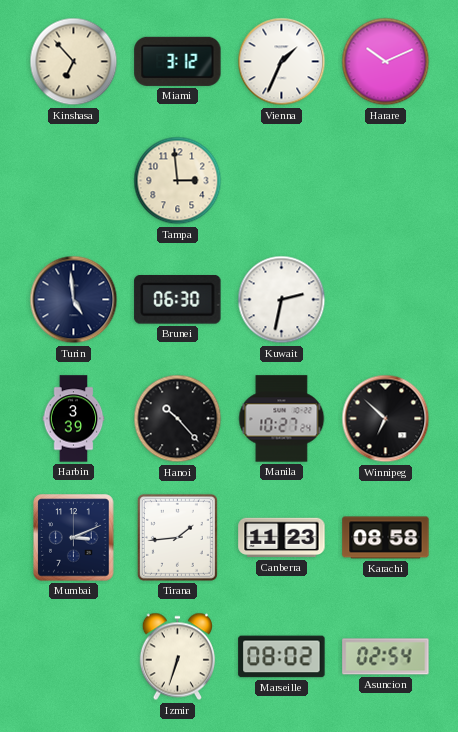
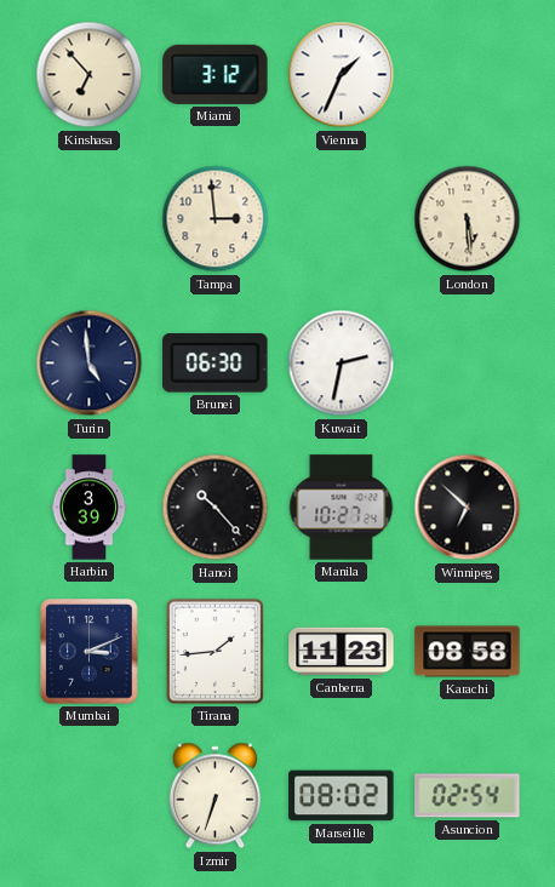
Harare: 10:11 -> none (386, 62)
London: none -> 5:29 (468, 219)
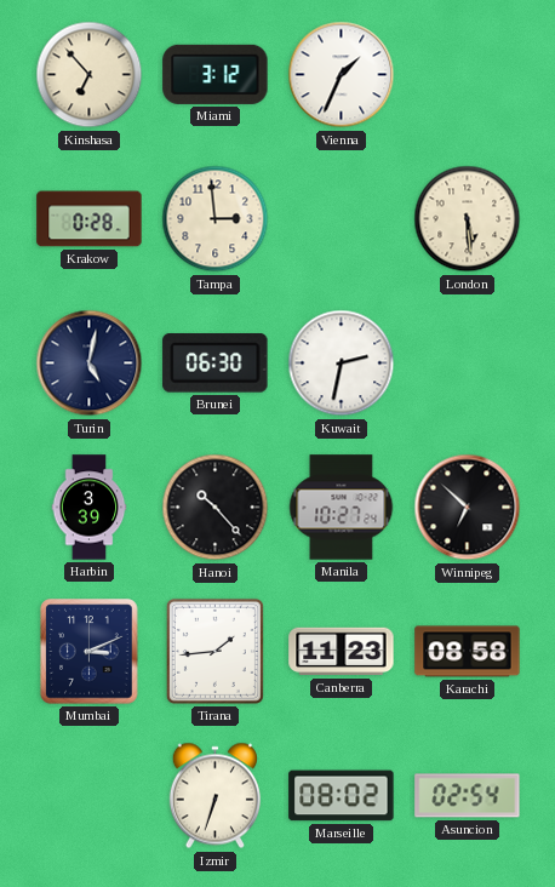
Krakow: none -> 0:28 (90, 219)
Turin: 4:59 -> 5:02 (90, 364)
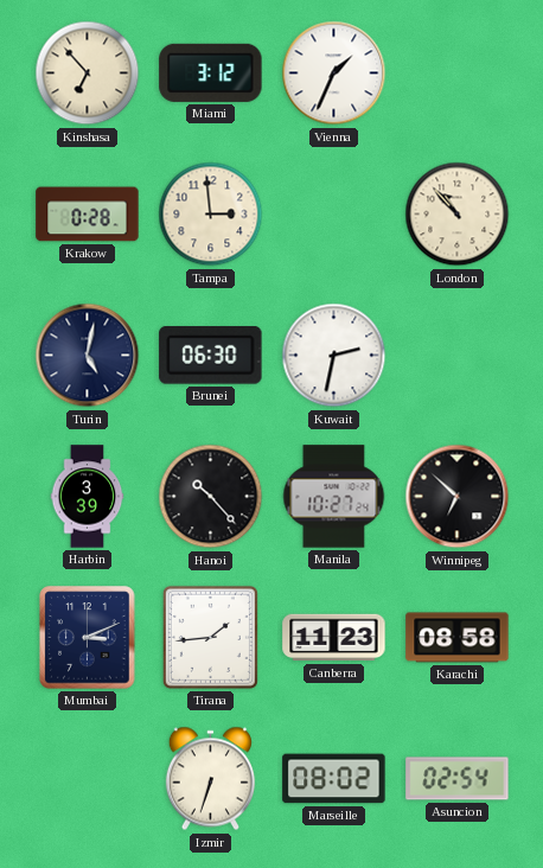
London: 5:29 -> 10:53 (458, 215)
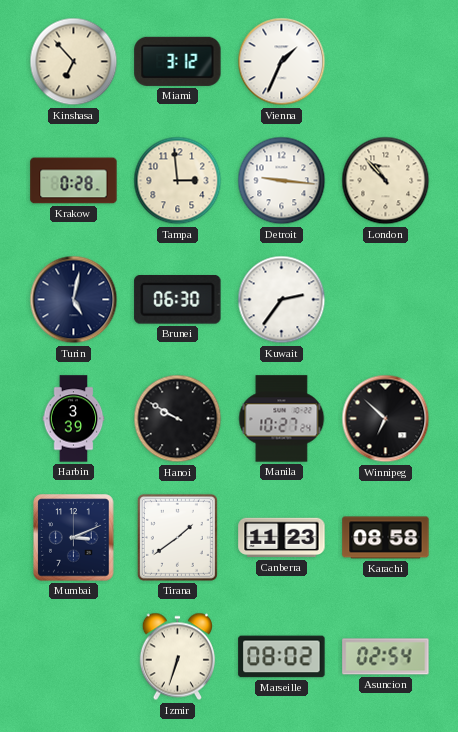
Detroit: none -> 9:16 (282, 181)
Kuwait: 2:32 -> 2:36 (282, 300)
Hanoi: 10:23 -> 9:50 (178, 419)
Tirana: 1:44 -> 1:39 (177, 537)
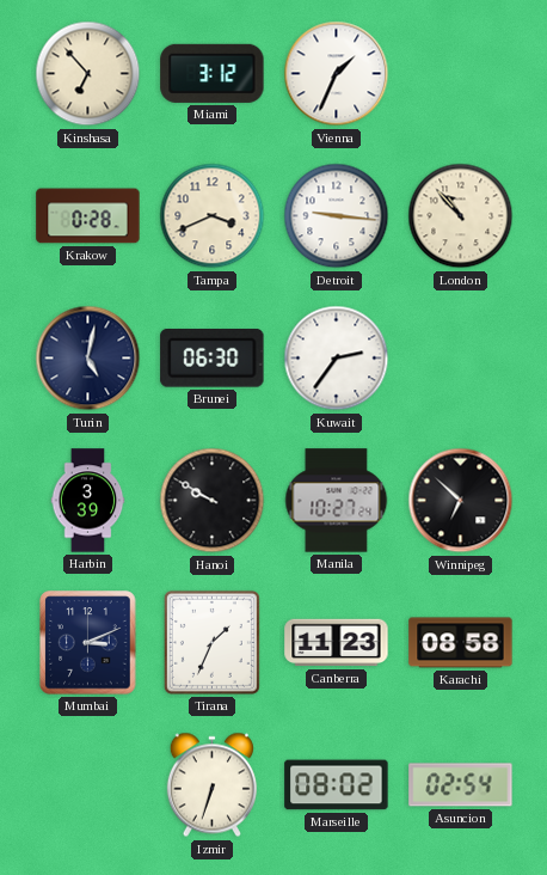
Tampa: 2:59 -> 3:41 (213, 216)
Tirana: 1:39 -> 1:34 (211, 642)
